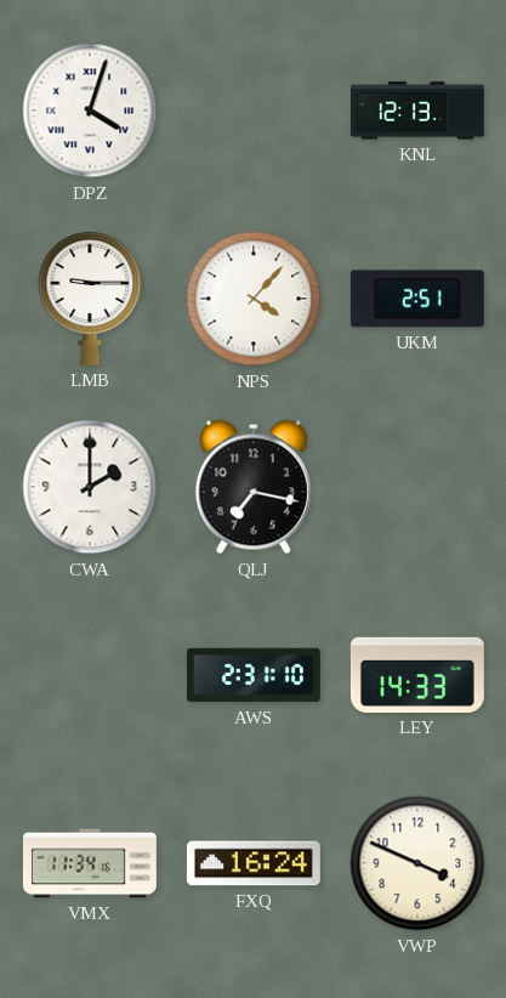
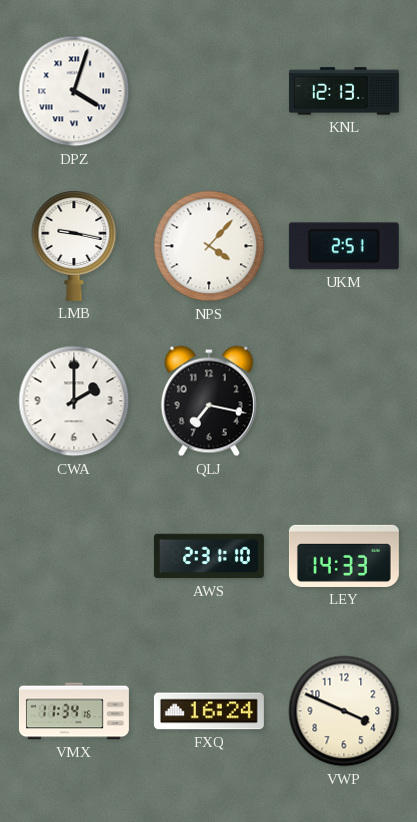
LMB: 9:15 -> 9:17 (74, 246)
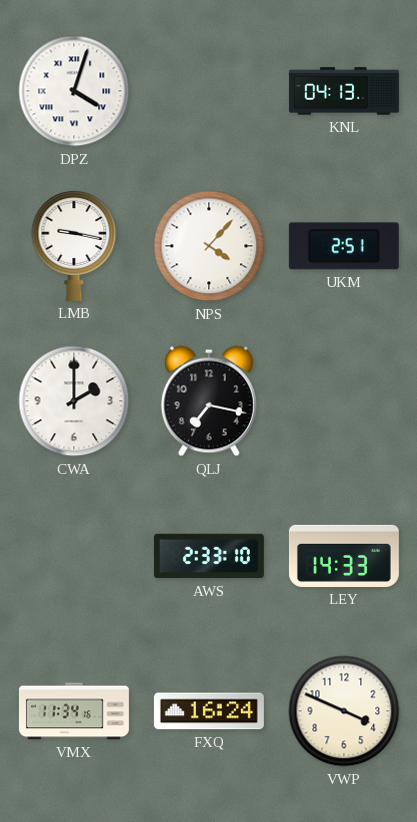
KNL: 12:13 -> 04:13 (344, 91)
AWS: 2:31 -> 2:33 (209, 556)
